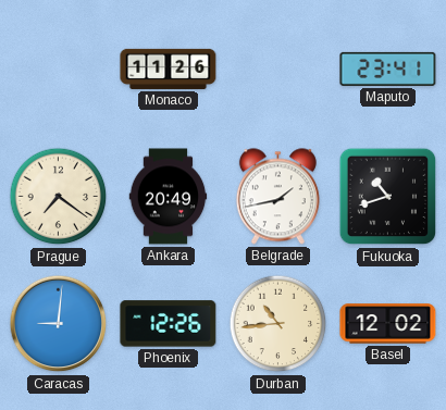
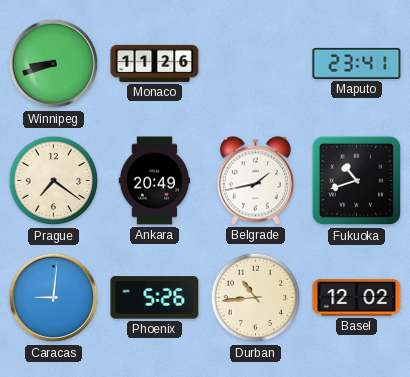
Winnipeg: none -> 8:42 (54, 64)
Phoenix: 12:26 -> 5:26 (155, 298)
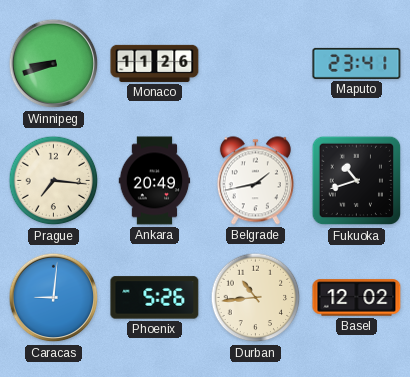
Prague: 7:21 -> 7:16 (54, 181)
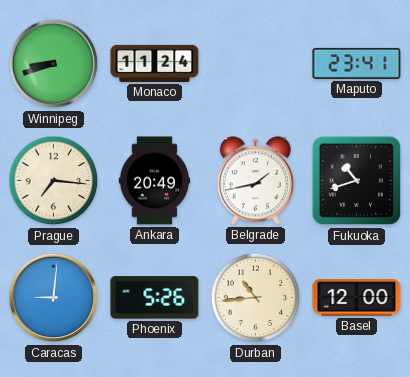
Monaco: 11:26 -> 11:24 (155, 63)
Basel: 12:02 -> 12:00 (357, 298)
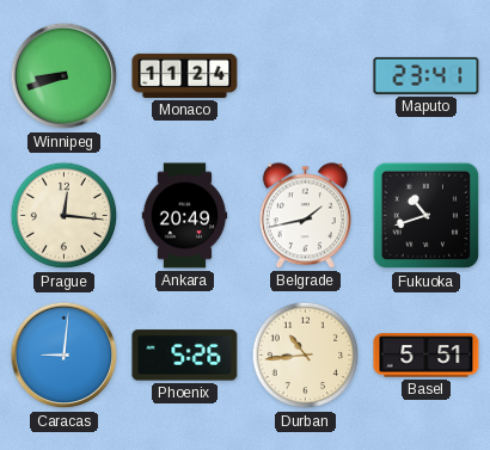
Prague: 7:16 -> 12:16 (65, 216)
Basel: 12:00 -> 5:51 (427, 356)
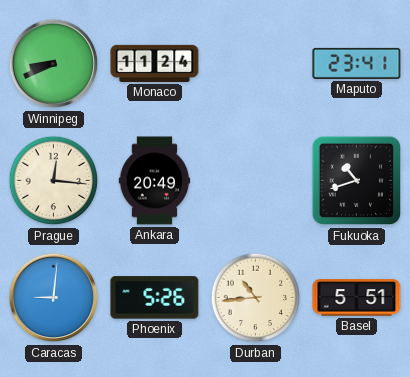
Winnipeg: 8:42 -> 8:41 (54, 64)
Belgrade: 1:43 -> none (305, 216)
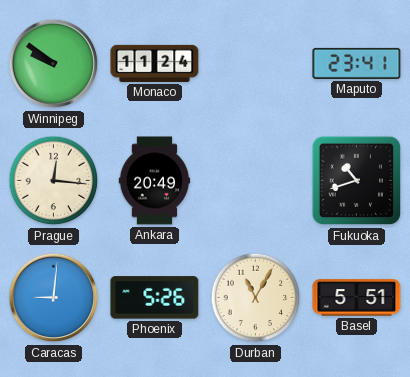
Winnipeg: 8:41 -> 9:51 (54, 64)
Durban: 10:44 -> 11:05 (256, 298)
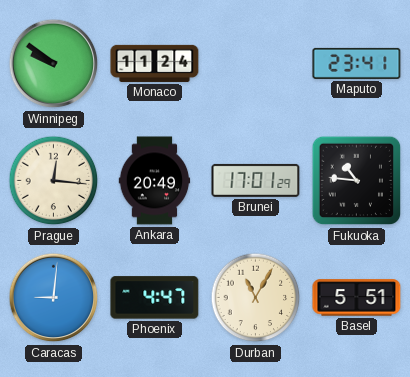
Brunei: none -> 17:01 (256, 180)
Fukuoka: 10:42 -> 10:46 (357, 181)
Phoenix: 5:26 -> 4:47 (155, 298)
